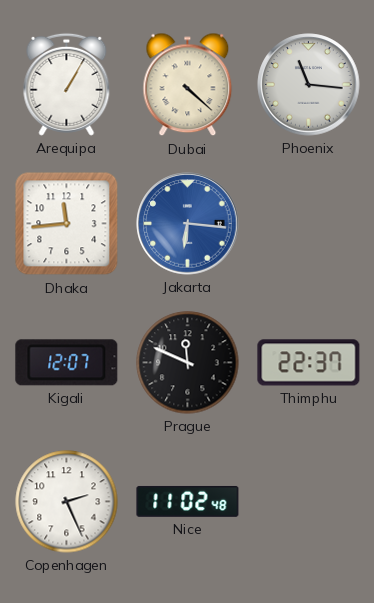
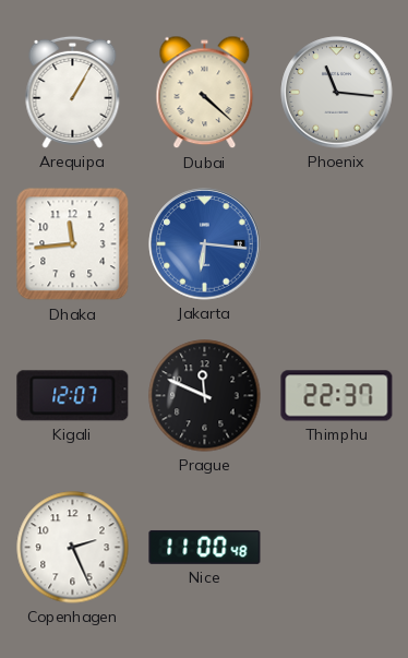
Nice: 11:02 -> 11:00 (205, 547)
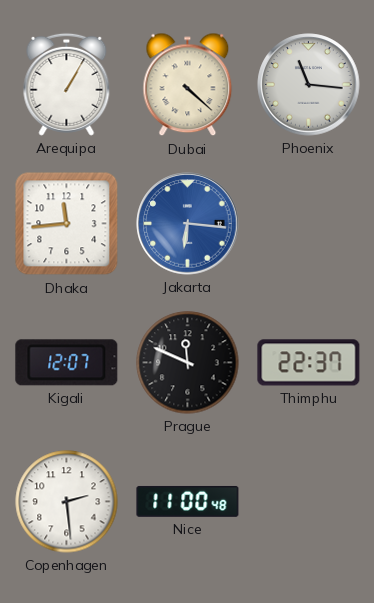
Copenhagen: 2:26 -> 2:29 (67, 502)
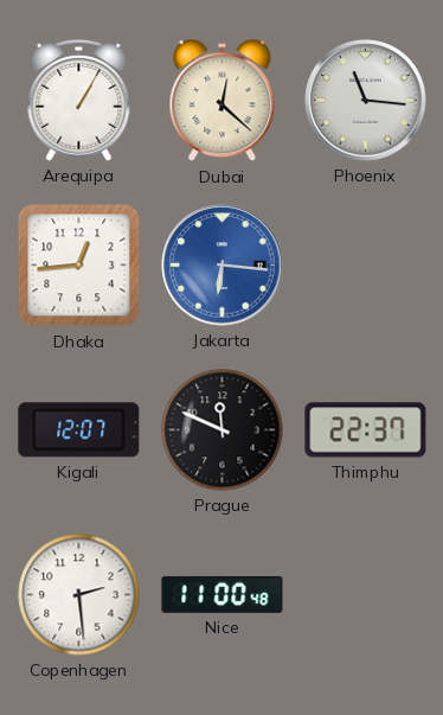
Dubai: 4:22 -> 12:22 (223, 101)
Dhaka: 11:44 -> 12:44 (79, 266)
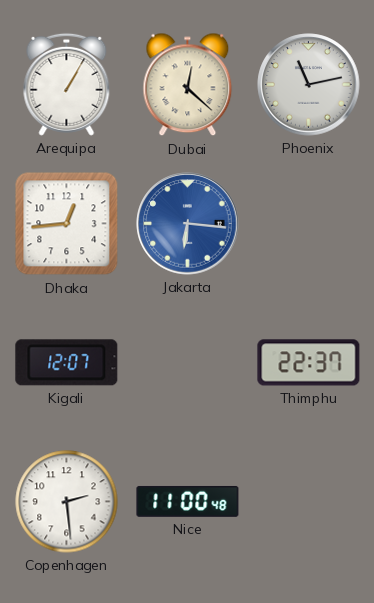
Phoenix: 11:16 -> 11:13 (309, 85)
Prague: 11:49 -> none (223, 430)
